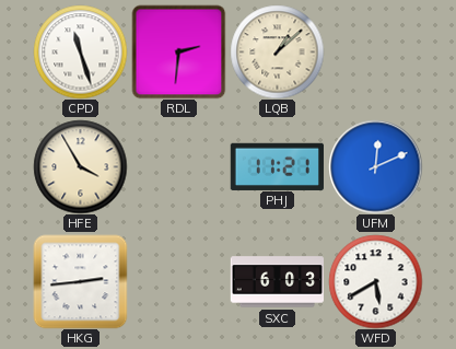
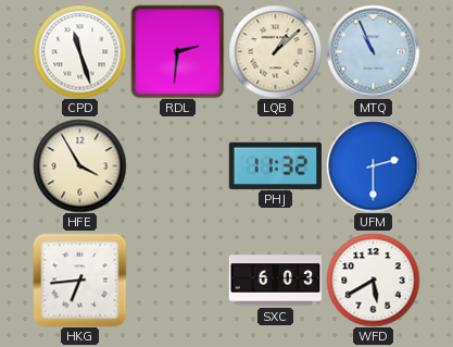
MTQ: none -> 10:56 (373, 51)
PHJ: 11:21 -> 11:32 (275, 165)
UFM: 12:11 -> 2:30 (373, 165)
HKG: 2:44 -> 6:44 (79, 280)
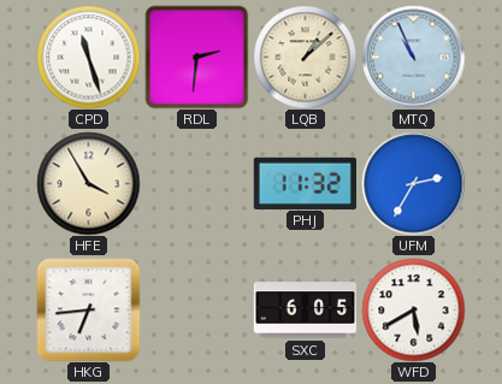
UFM: 2:30 -> 2:35 (413, 183)
SXC: 6:03 -> 6:05 (305, 311)
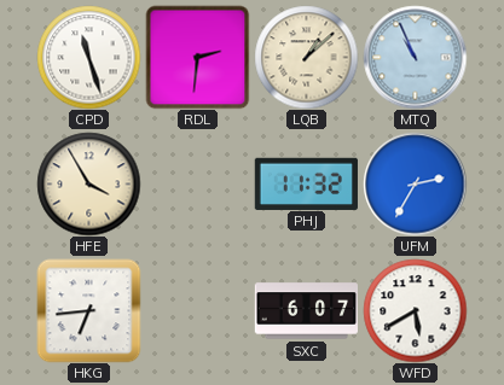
SXC: 6:05 -> 6:07 (306, 311)
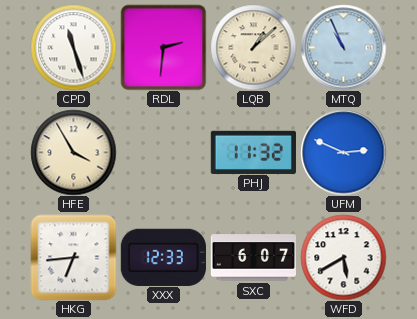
UFM: 2:35 -> 2:49 (343, 152)
XXX: none -> 12:33 (163, 257)
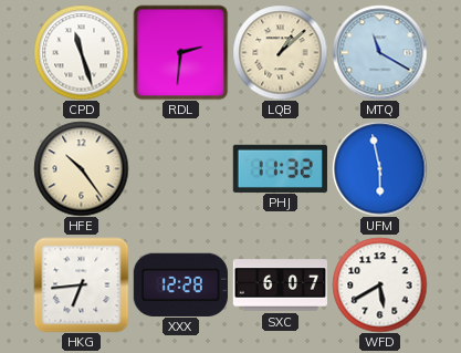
MTQ: 10:56 -> 11:20 (379, 52)
HFE: 3:55 -> 10:24 (81, 168)
UFM: 2:49 -> 5:58 (379, 168)
XXX: 12:33 -> 12:28 (180, 284)
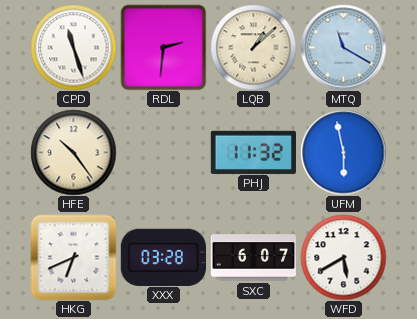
HKG: 6:44 -> 6:41 (73, 257)
XXX: 12:28 -> 03:28 (163, 257)
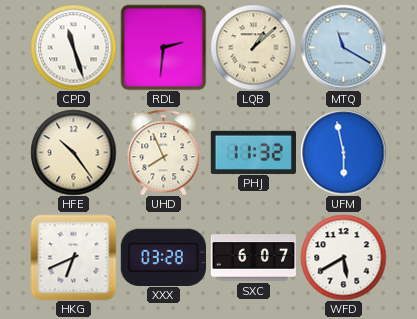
UHD: none -> 7:56 (164, 152)
